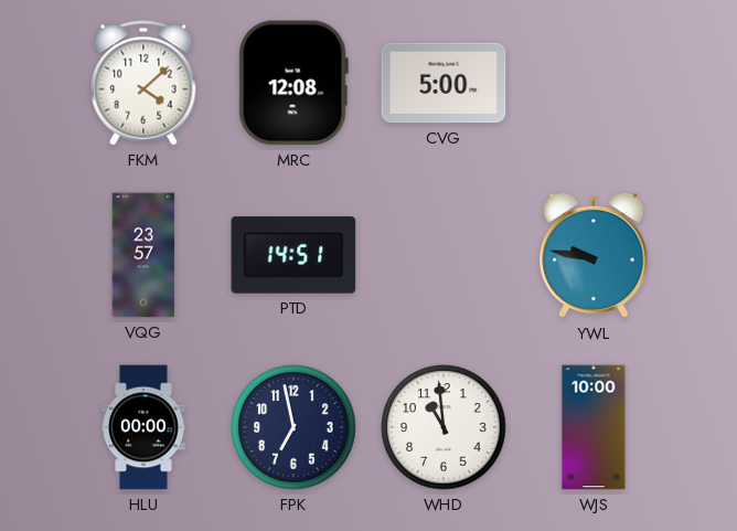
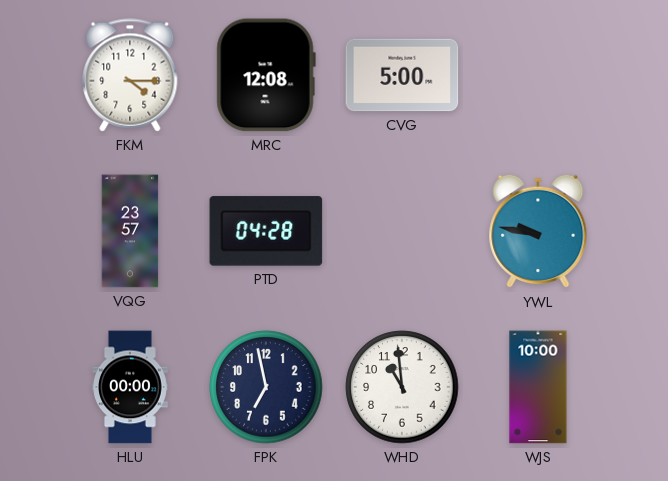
FKM: 4:08 -> 4:15 (130, 75)
PTD: 14:51 -> 04:28 (266, 231)
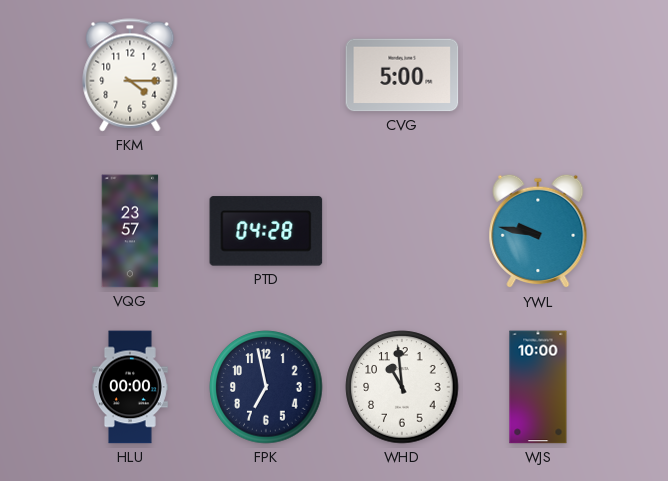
MRC: 12:08 -> none (266, 75)
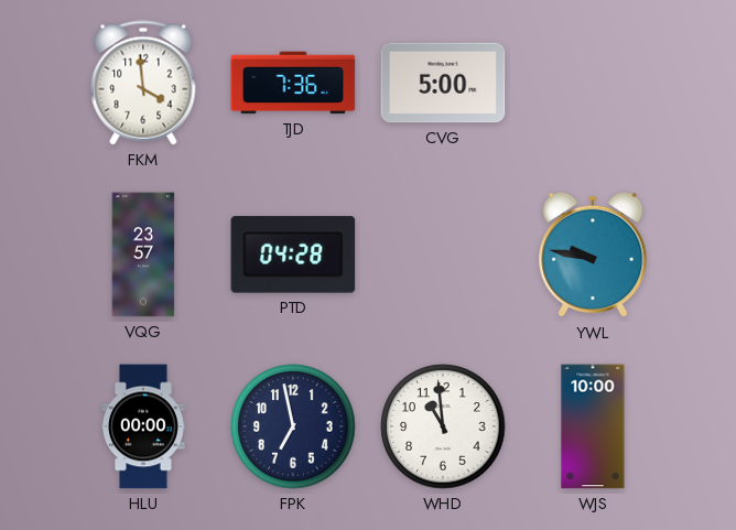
FKM: 4:15 -> 3:59 (143, 83)
TJD: none -> 7:36 (293, 83)
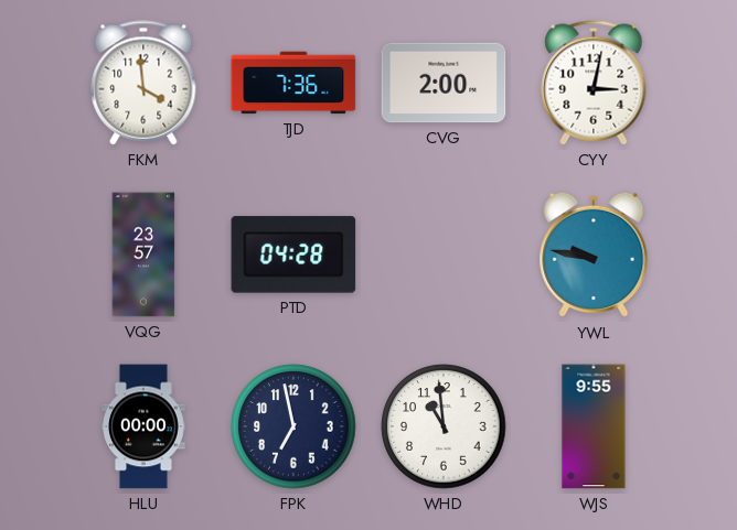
CVG: 5:00 -> 2:00 (444, 83)
CYY: none -> 3:02 (594, 83)
WJS: 10:00 -> 9:55 (594, 426)
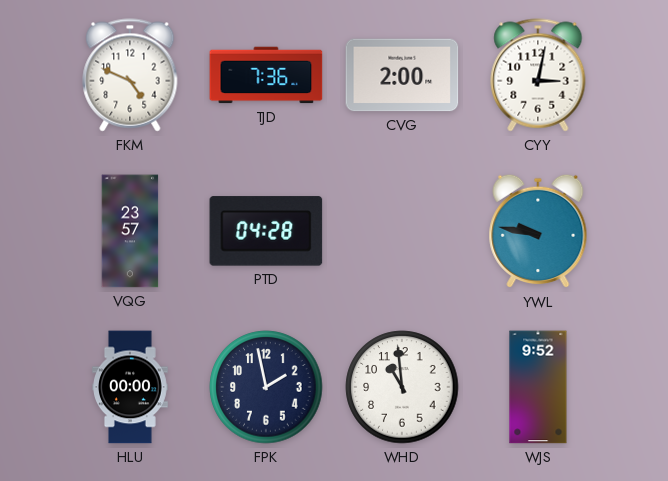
FKM: 3:59 -> 4:49 (130, 75)
FPK: 6:58 -> 1:58 (266, 387)
WJS: 9:55 -> 9:52 (538, 387)
